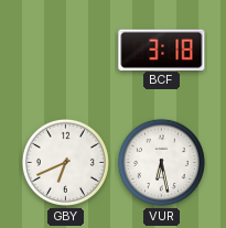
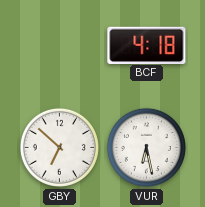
BCF: 3:18 -> 4:18 (147, 45)
GBY: 6:41 -> 6:52 (59, 147)
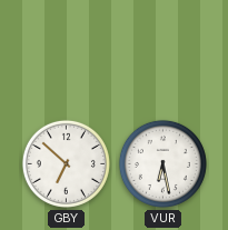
BCF: 4:18 -> none (147, 45)
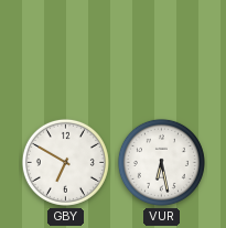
GBY: 6:52 -> 6:50 (65, 162)
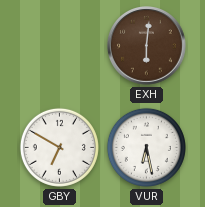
EXH: none -> 6:01 (147, 46)
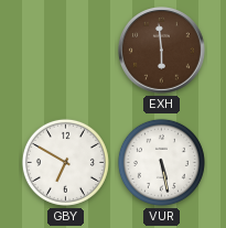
EXH: 6:01 -> 5:59 (162, 51)
VUR: 6:28 -> 5:28 (161, 162)
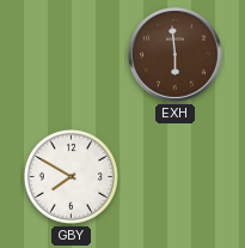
GBY: 6:50 -> 7:50 (71, 176)
VUR: 5:28 -> none (161, 162)
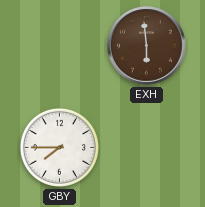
GBY: 7:50 -> 7:45 (59, 147)
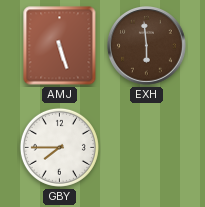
AMJ: none -> 5:27 (60, 46)
